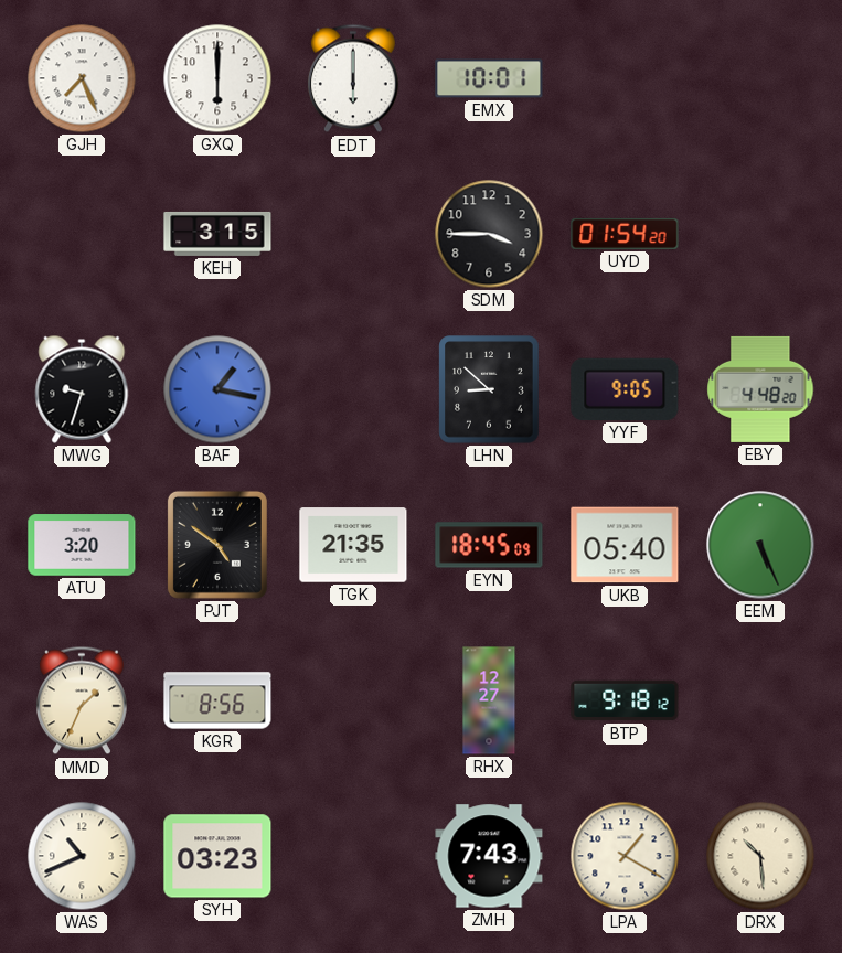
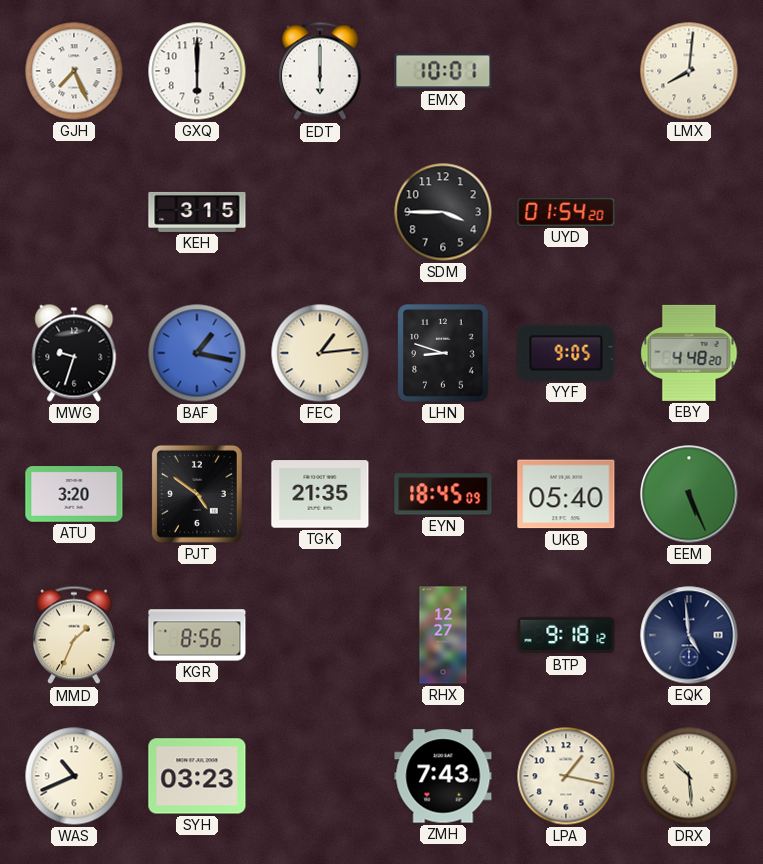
LMX: none -> 8:01 (689, 71)
FEC: none -> 1:14 (320, 353)
LHN: 8:52 -> 8:48 (443, 353)
EQK: none -> 4:59 (689, 635)
LPA: 1:20 -> 1:17 (566, 776)
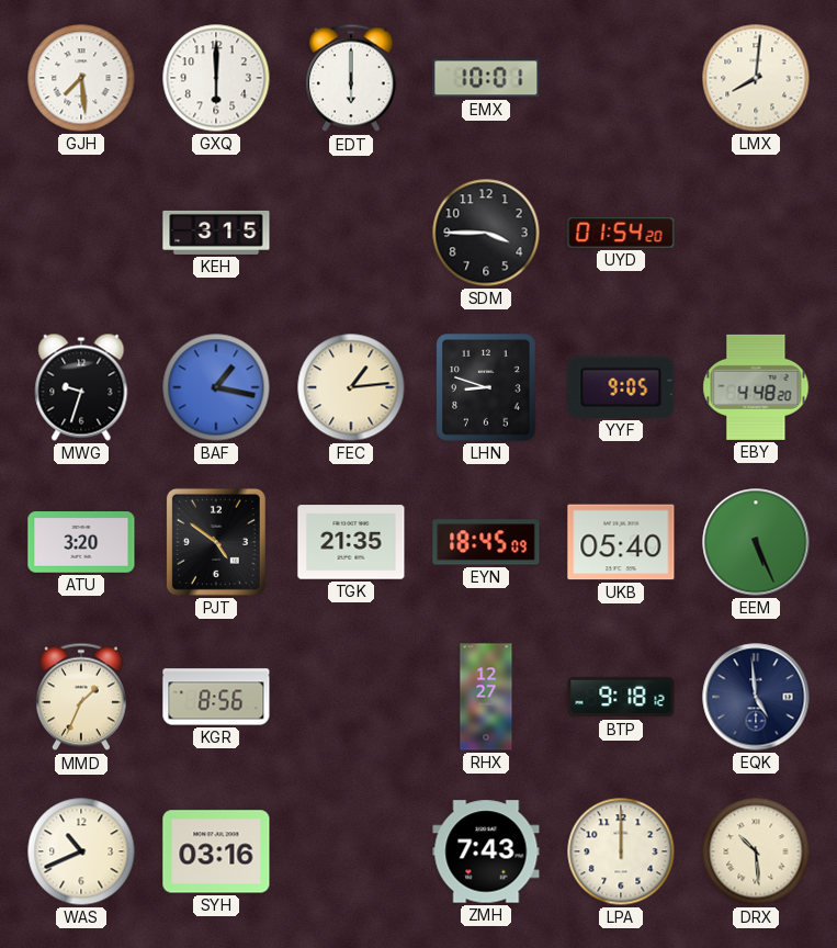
GJH: 7:26 -> 7:29 (81, 78)
SYH: 03:23 -> 03:16 (216, 851)
LPA: 1:17 -> 12:00 (621, 851)
